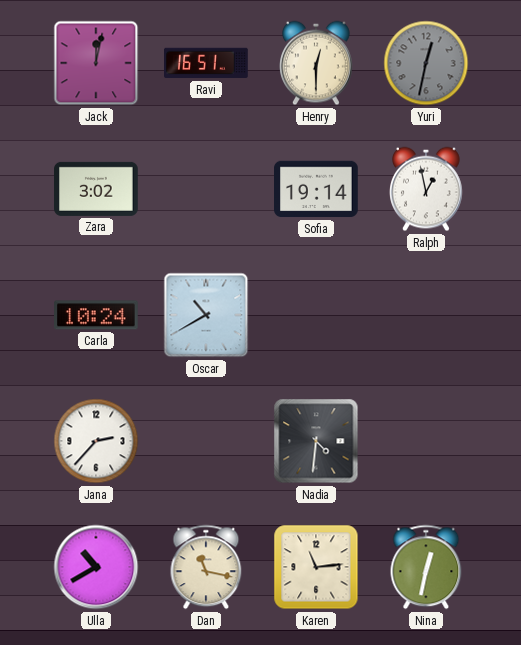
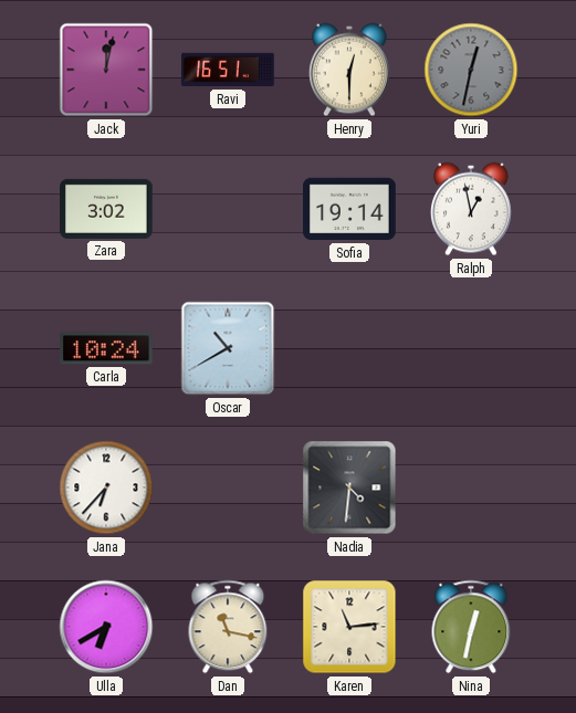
Jana: 2:37 -> 6:37 (106, 487)
Ulla: 10:40 -> 6:40 (106, 627)
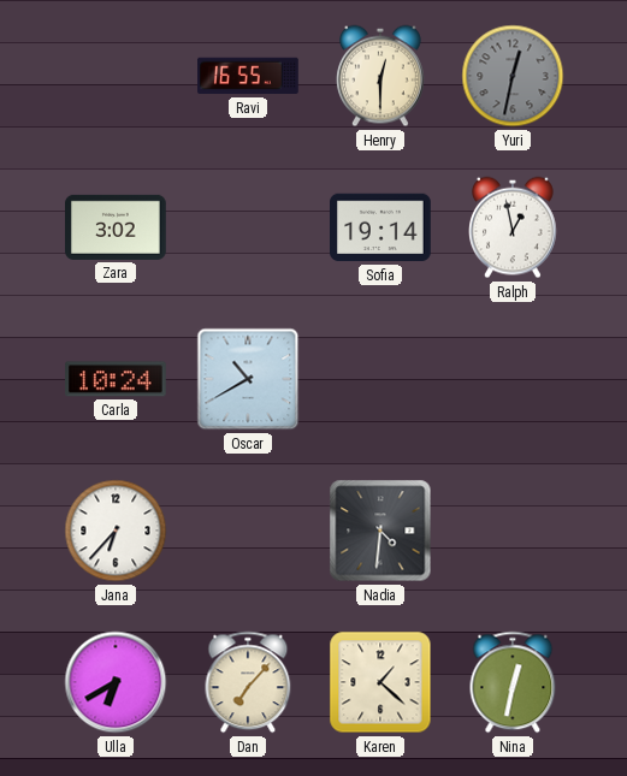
Jack: 12:02 -> none (106, 70)
Ravi: 16:51 -> 16:55 (248, 76)
Dan: 11:17 -> 7:07 (248, 682)
Karen: 11:14 -> 1:22 (380, 682)
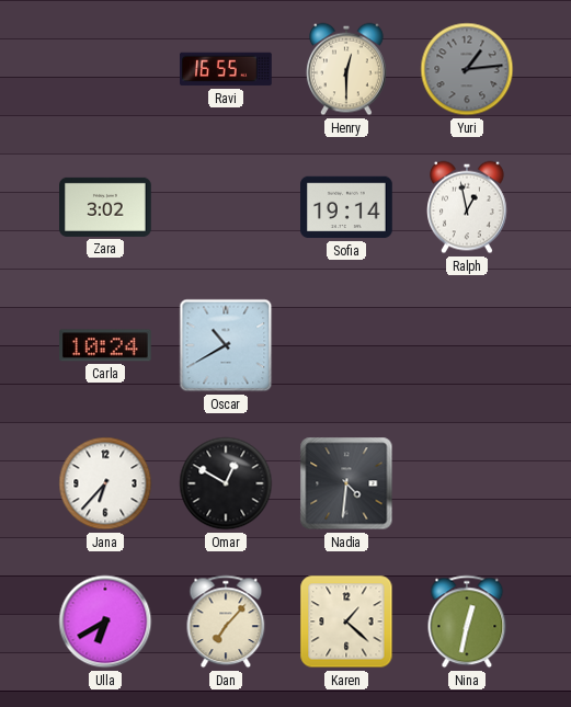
Yuri: 12:32 -> 1:14 (467, 69)
Omar: none -> 12:50 (226, 483)
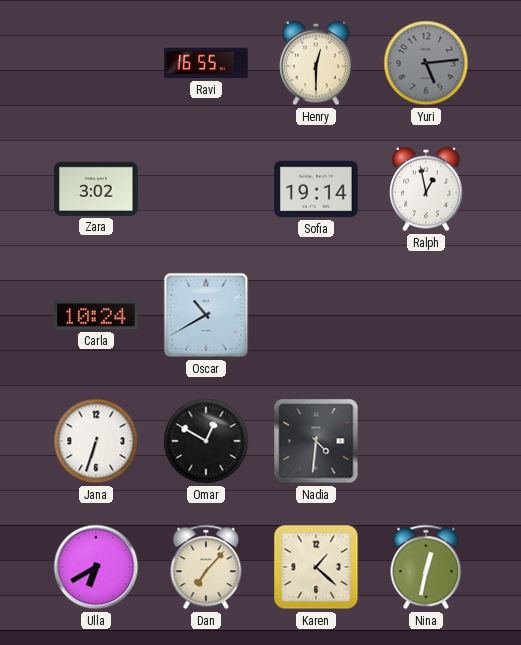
Yuri: 1:14 -> 5:14 (426, 63)
Jana: 6:37 -> 6:33 (96, 441)
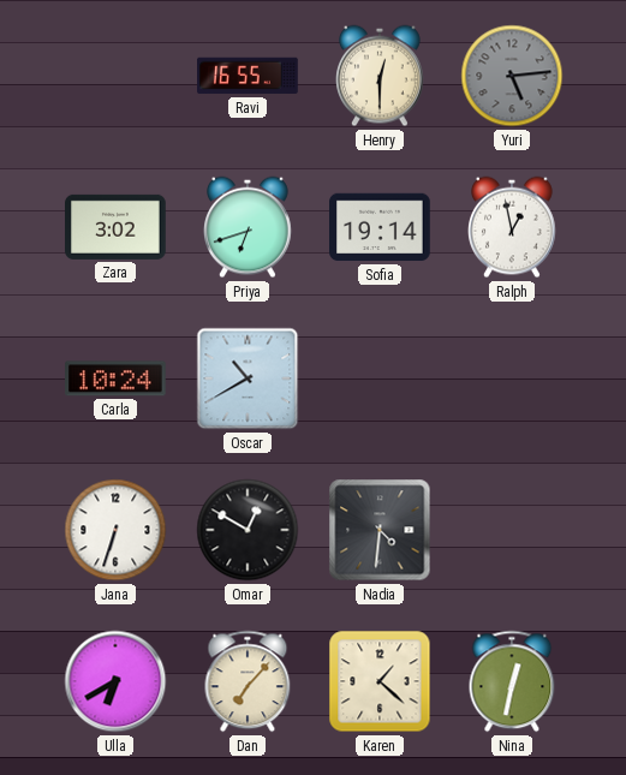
Priya: none -> 6:42 (249, 227)
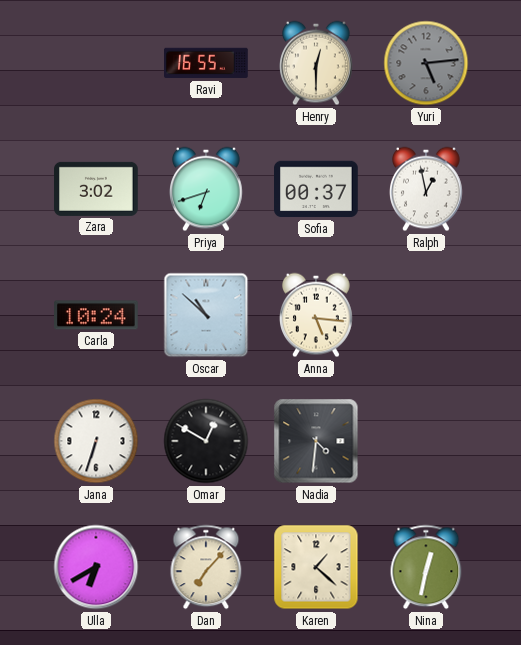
Sofia: 19:14 -> 00:37 (317, 189)
Oscar: 10:40 -> 10:52 (206, 315)
Anna: none -> 5:16 (317, 315)
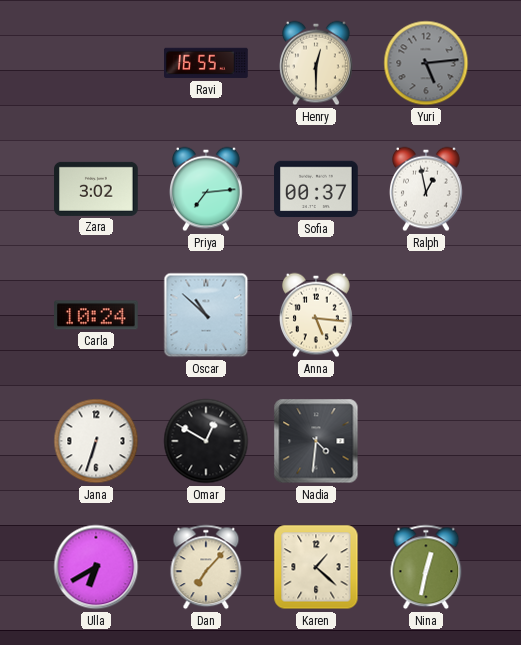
Priya: 6:42 -> 7:14 (207, 189)
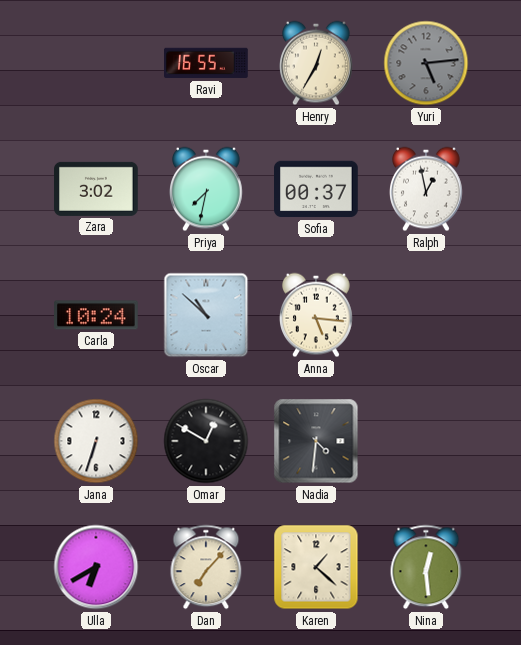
Henry: 12:30 -> 12:35 (317, 63)
Priya: 7:14 -> 7:32 (207, 189)
Nina: 12:32 -> 12:29 (426, 567)
